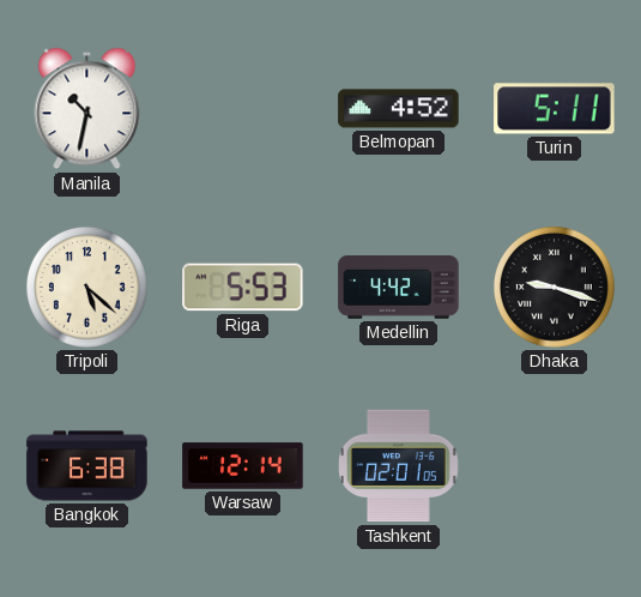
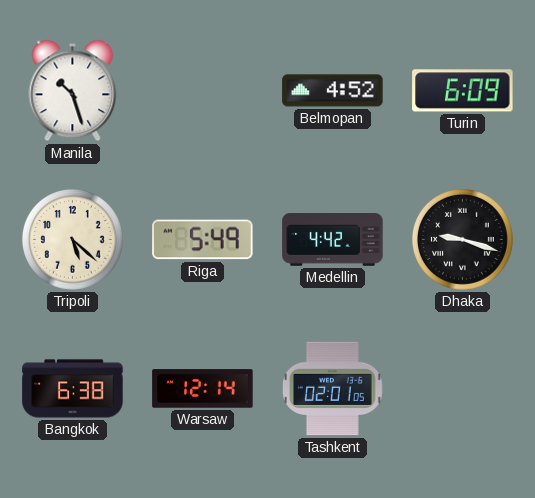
Manila: 10:32 -> 10:27 (73, 91)
Turin: 5:11 -> 6:09 (463, 91)
Riga: 5:53 -> 5:49 (203, 240)
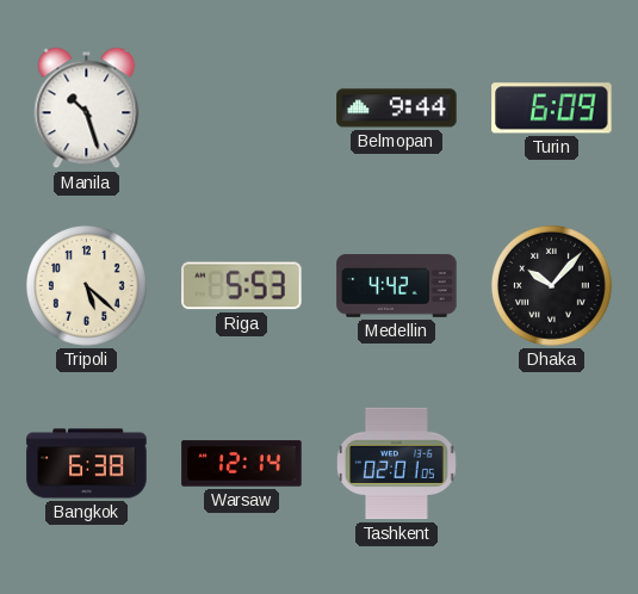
Belmopan: 4:52 -> 9:44 (397, 109)
Riga: 5:49 -> 5:53 (242, 286)
Dhaka: 9:18 -> 10:07 (551, 285)
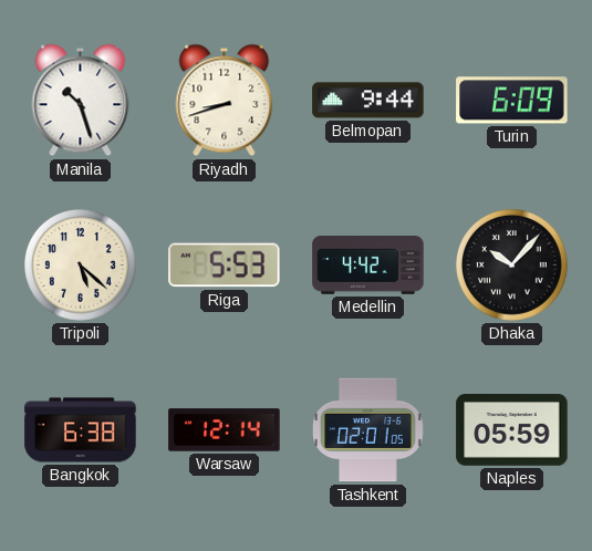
Riyadh: none -> 8:42 (225, 101)
Naples: none -> 05:59 (512, 430)
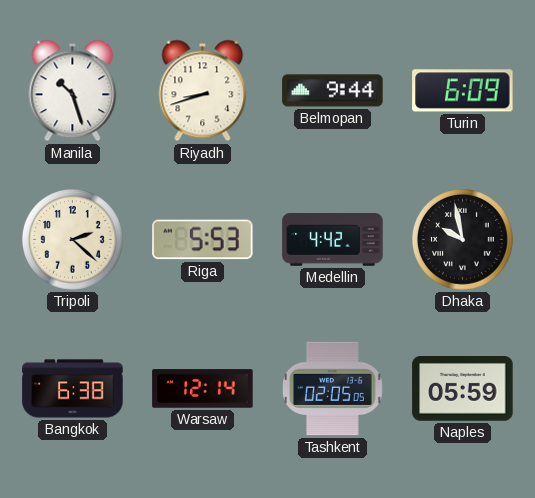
Tripoli: 5:22 -> 2:22 (72, 239)
Dhaka: 10:07 -> 9:58 (462, 239)
Tashkent: 02:01 -> 02:05 (332, 389)
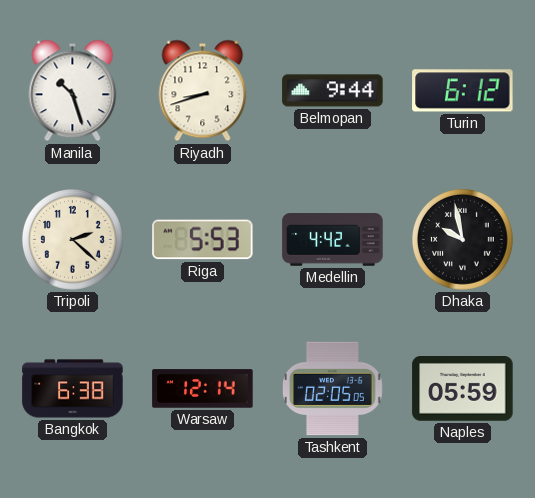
Turin: 6:09 -> 6:12 (463, 91)
